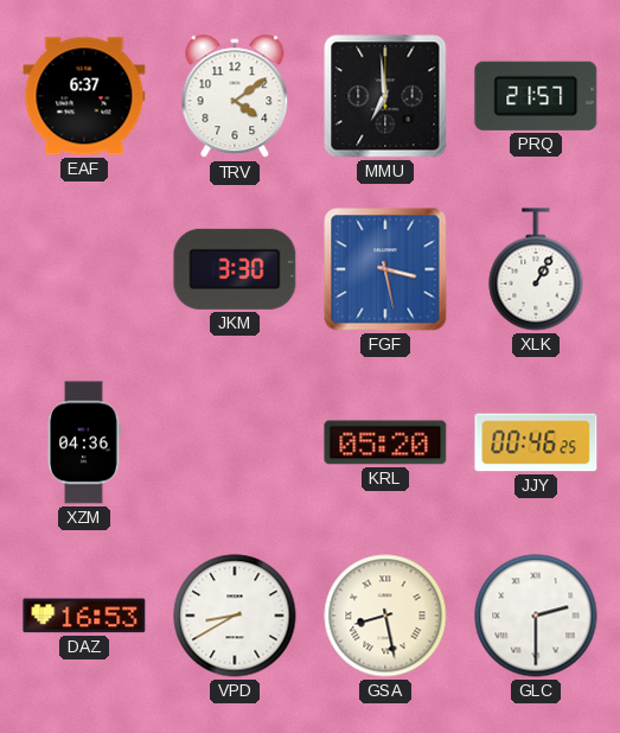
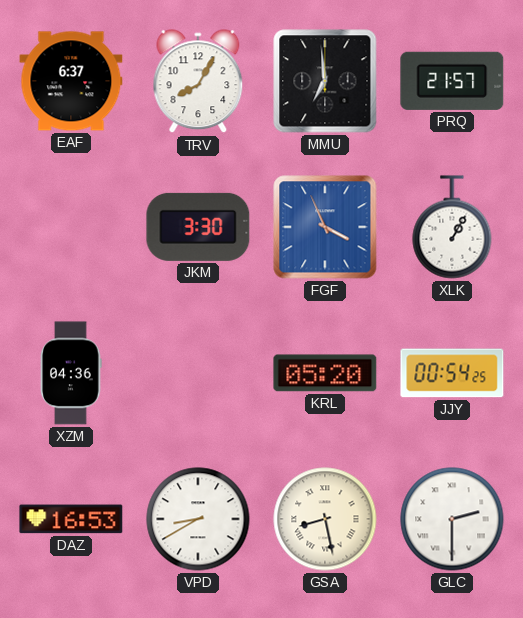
TRV: 4:09 -> 8:05 (198, 82)
FGF: 3:28 -> 3:56 (325, 227)
JJY: 00:46 -> 00:54 (452, 373)
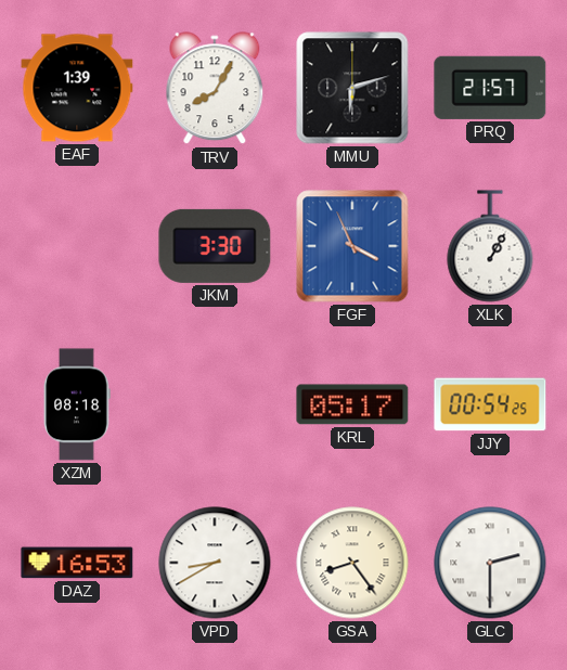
EAF: 6:37 -> 1:39 (77, 88)
MMU: 6:59 -> 6:12 (352, 88)
XZM: 04:36 -> 08:18 (77, 404)
KRL: 05:20 -> 05:17 (352, 404)
GSA: 8:28 -> 8:24 (352, 563)
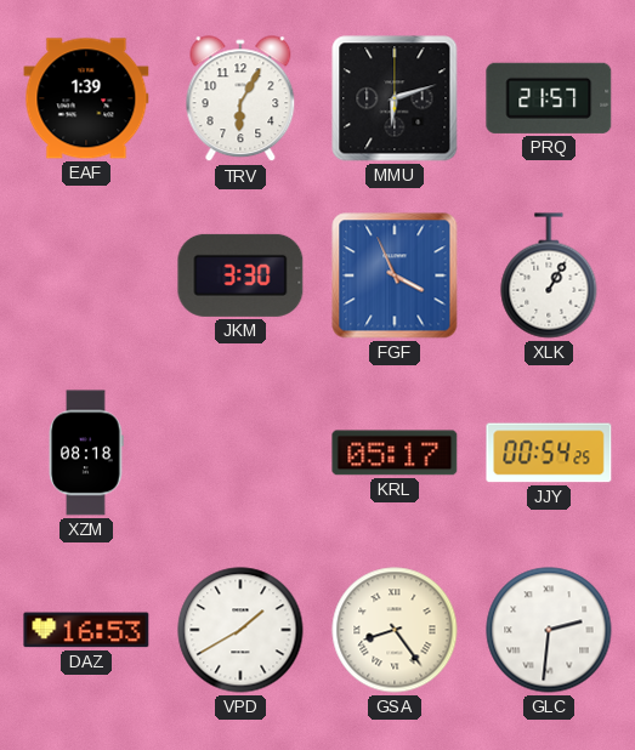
TRV: 8:05 -> 6:05 (240, 100)
VPD: 8:40 -> 1:40 (240, 630)
GLC: 2:30 -> 2:31 (549, 630)
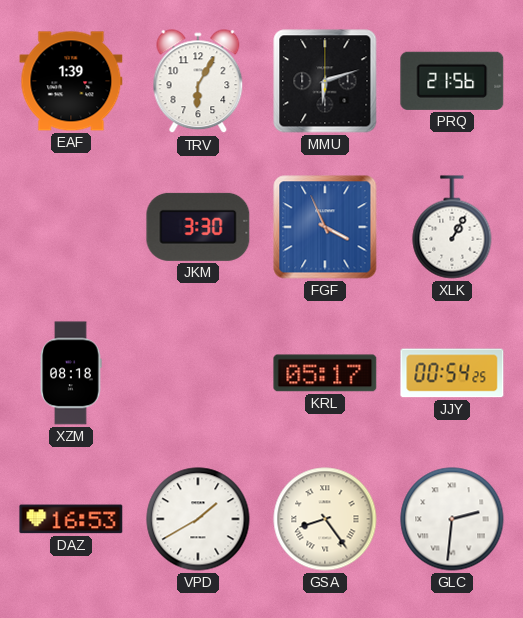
PRQ: 21:57 -> 21:56 (452, 81)
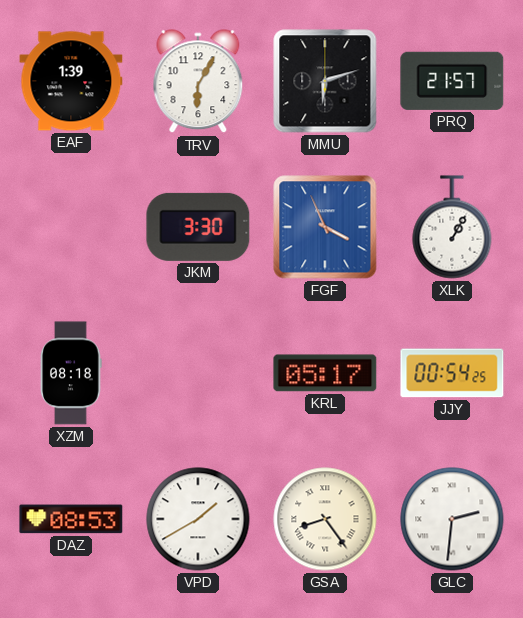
PRQ: 21:56 -> 21:57 (452, 81)
DAZ: 16:53 -> 08:53 (71, 519)
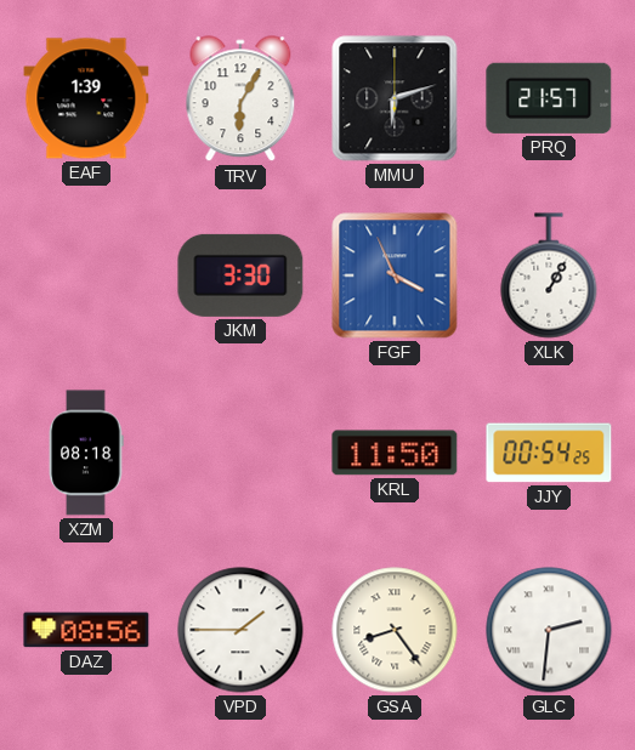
KRL: 05:17 -> 11:50 (395, 453)
DAZ: 08:53 -> 08:56 (86, 630)
VPD: 1:40 -> 1:45 (240, 630)
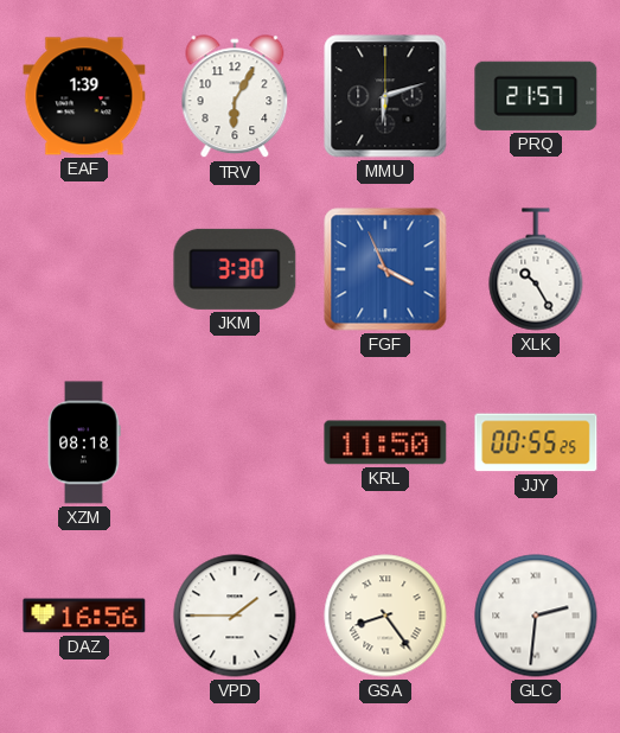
XLK: 1:05 -> 10:25 (536, 269)
JJY: 00:54 -> 00:55 (536, 442)
DAZ: 08:56 -> 16:56 (84, 616)
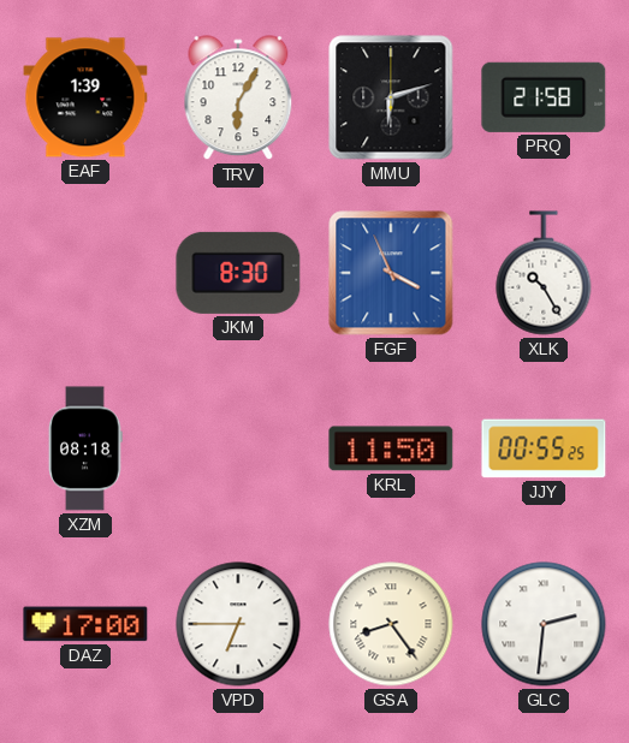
PRQ: 21:57 -> 21:58 (544, 97)
JKM: 3:30 -> 8:30 (238, 273)
DAZ: 16:56 -> 17:00 (85, 624)
VPD: 1:45 -> 6:45 (238, 624)
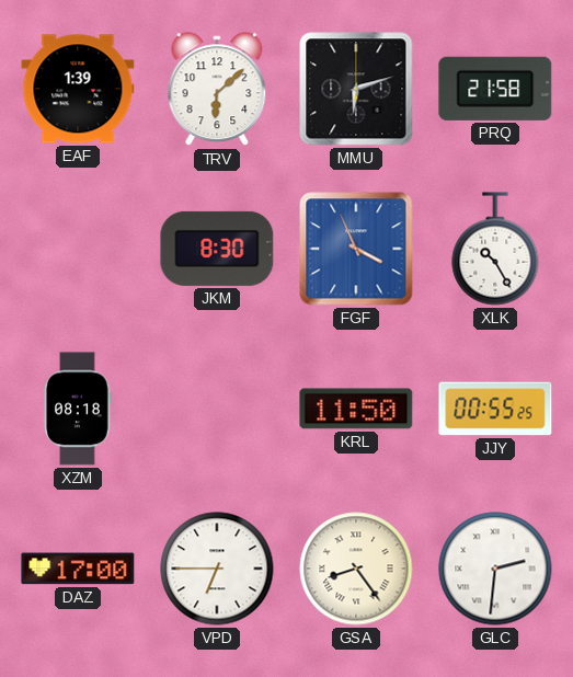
TRV: 6:05 -> 6:08 (217, 90)
